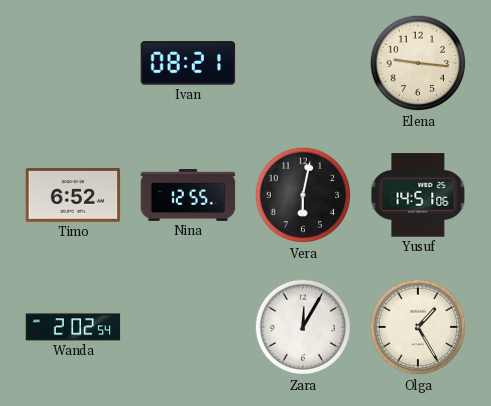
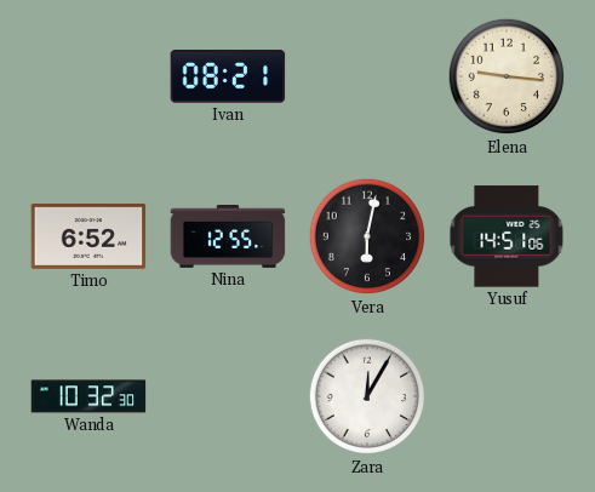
Wanda: 2:02 -> 10:32 (88, 396)
Olga: 1:25 -> none (418, 327)
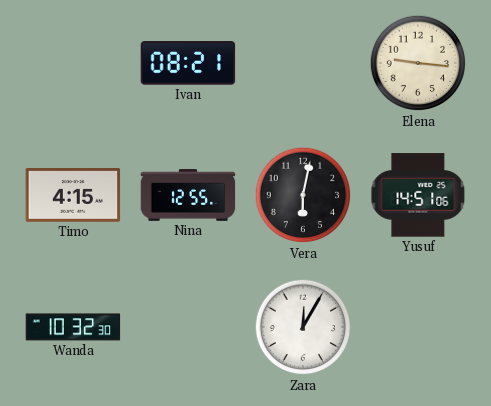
Timo: 6:52 -> 4:15 (73, 196)
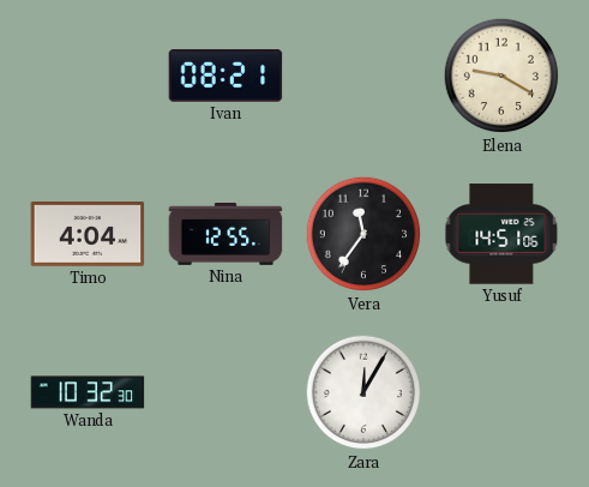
Elena: 9:16 -> 9:20 (501, 76)
Timo: 4:15 -> 4:04 (88, 235)
Vera: 6:02 -> 11:36 (363, 234)
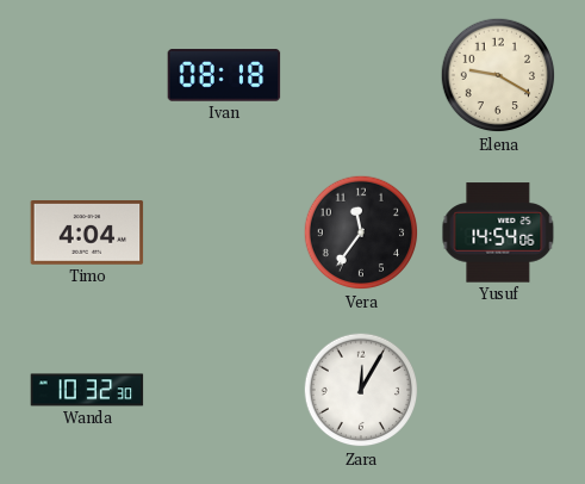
Ivan: 08:21 -> 08:18 (224, 75)
Nina: 12:55 -> none (226, 235)
Yusuf: 14:51 -> 14:54 (498, 232)
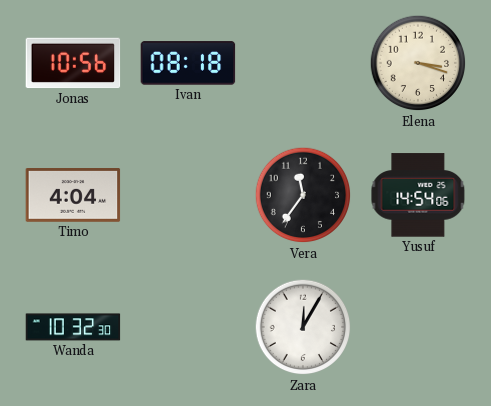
Jonas: none -> 10:56 (73, 63)
Elena: 9:20 -> 3:18 (418, 63)
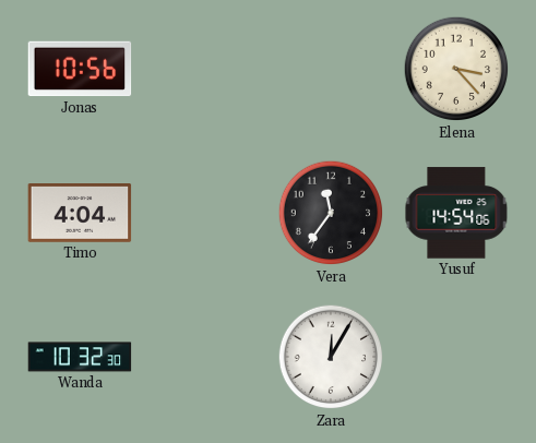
Ivan: 08:18 -> none (188, 63)
Elena: 3:18 -> 3:23 (456, 69)
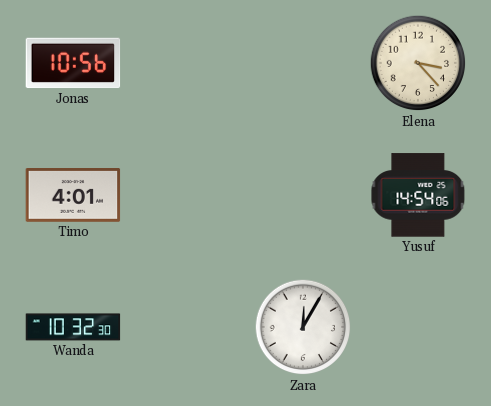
Timo: 4:04 -> 4:01 (73, 196)
Vera: 11:36 -> none (331, 213)
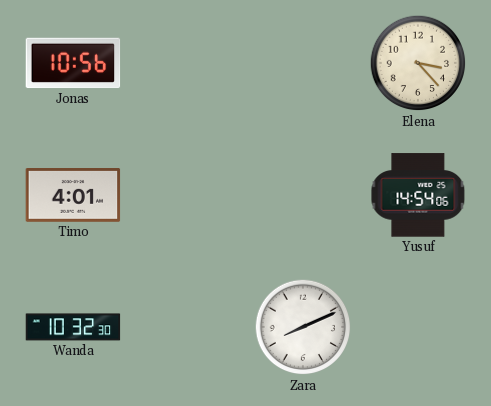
Zara: 12:05 -> 8:11 (303, 327)
